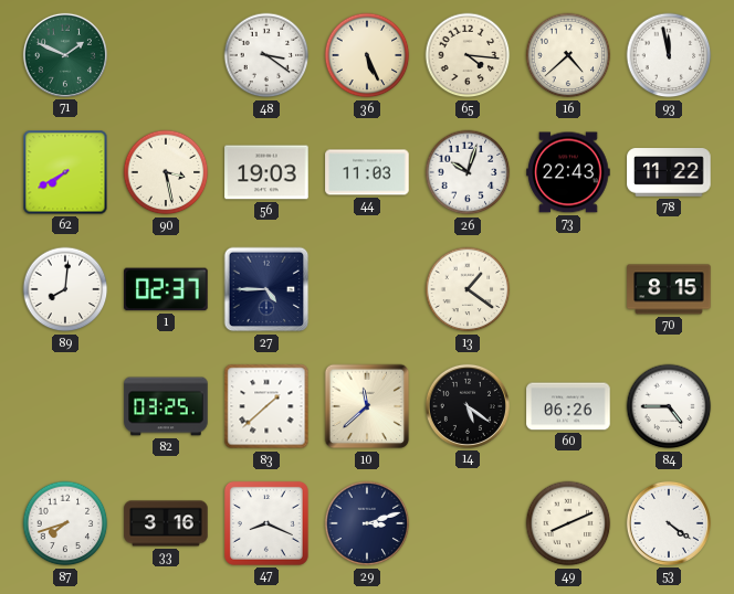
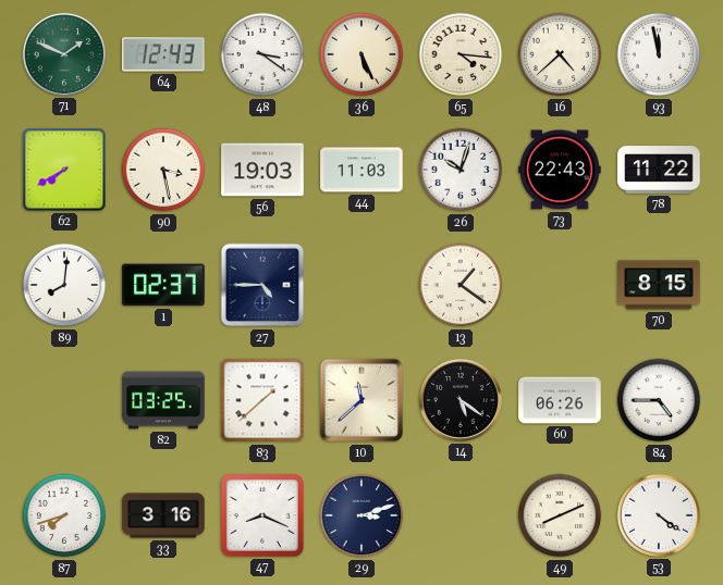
64: none -> 12:43 (163, 54)
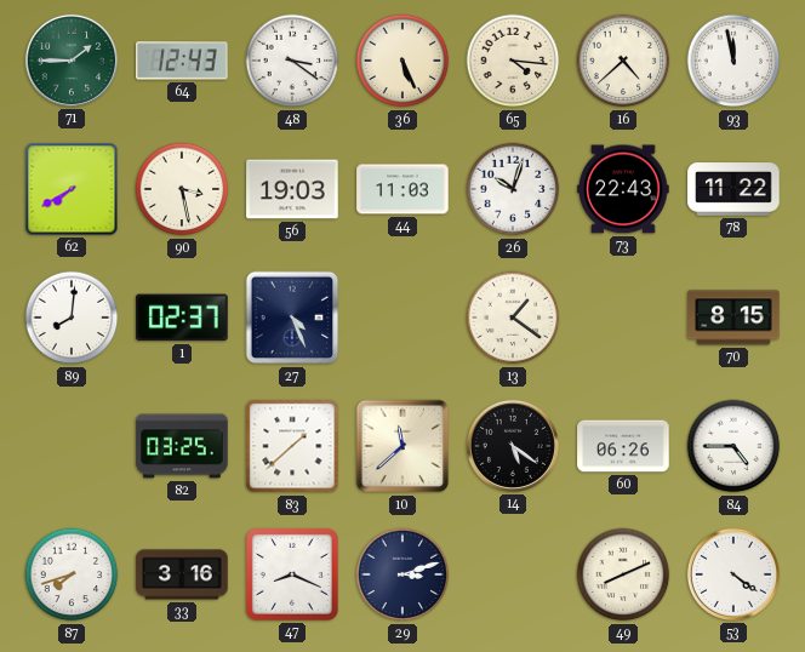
71: 1:49 -> 1:45 (72, 61)
27: 4:45 -> 4:26 (292, 318)
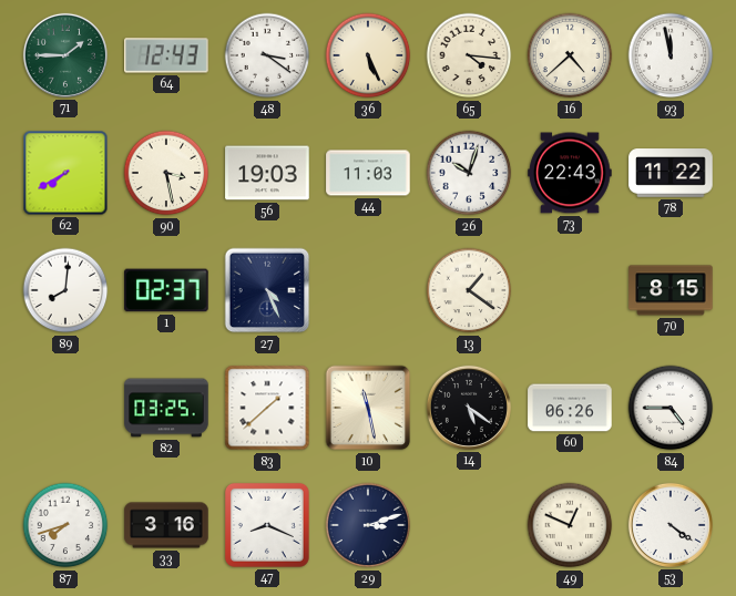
10: 11:38 -> 11:28 (368, 408)
49: 8:11 -> 12:49 (570, 525)
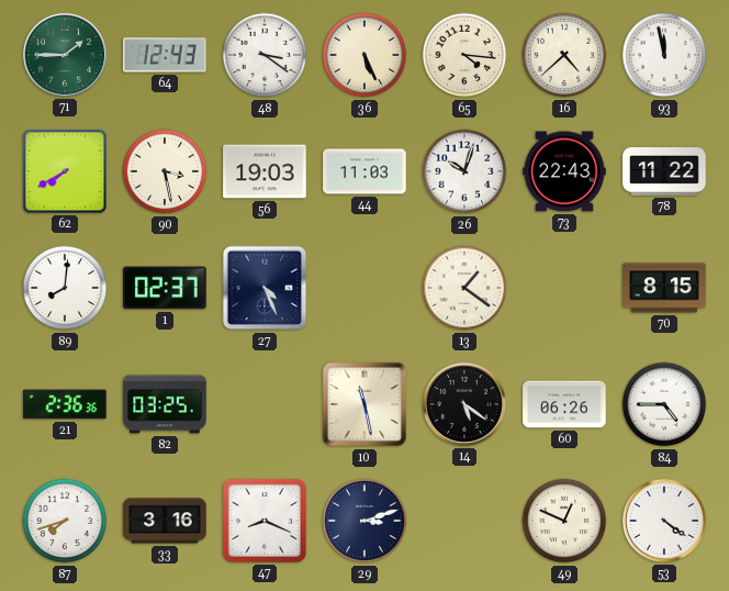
21: none -> 2:36 (65, 404)
83: 1:38 -> none (267, 408)
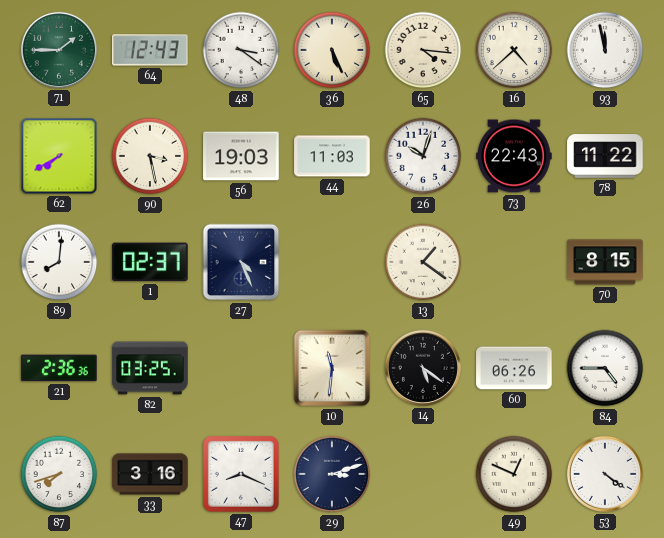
10: 11:28 -> 11:31 (332, 368)
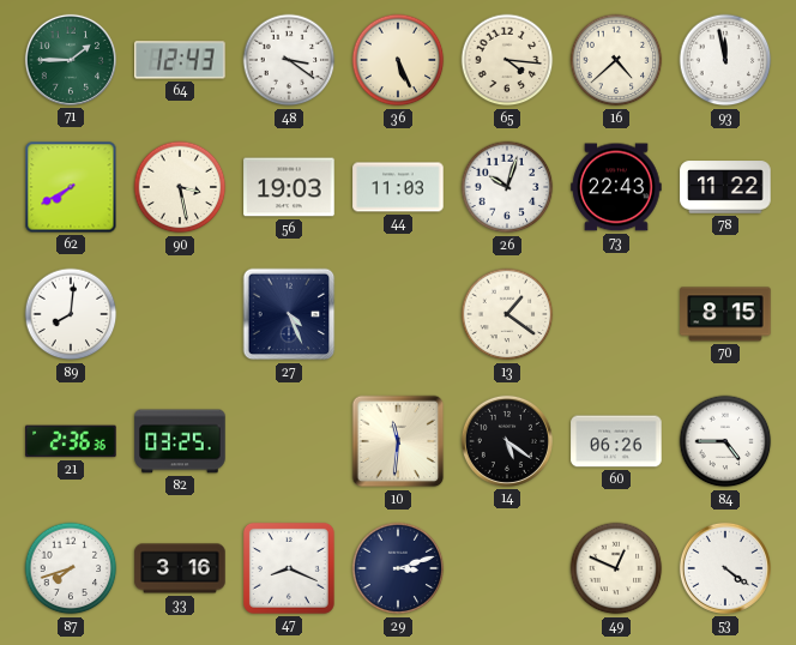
1: 02:37 -> none (150, 262)
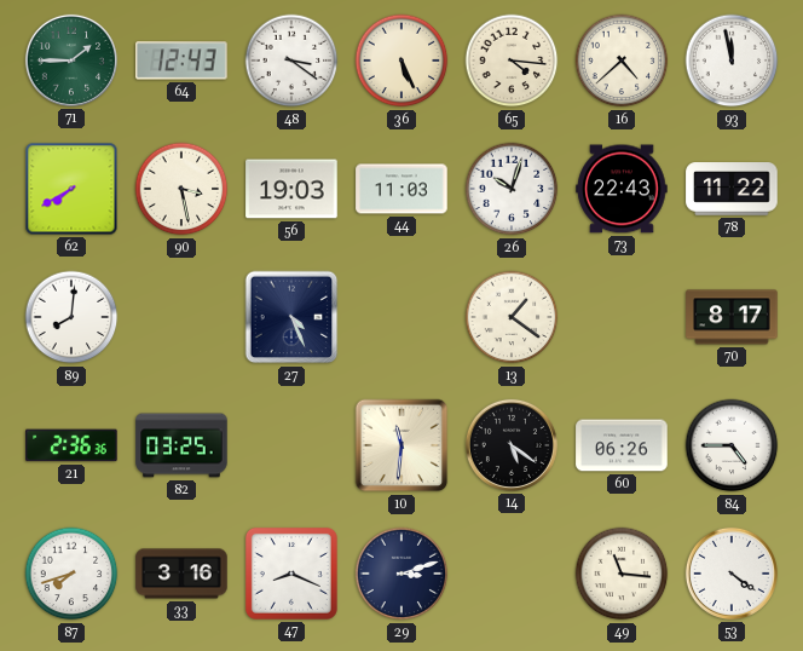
70: 8:15 -> 8:17 (732, 317)
49: 12:49 -> 11:16 (622, 574)
